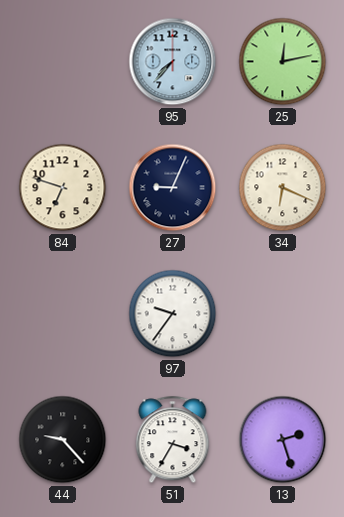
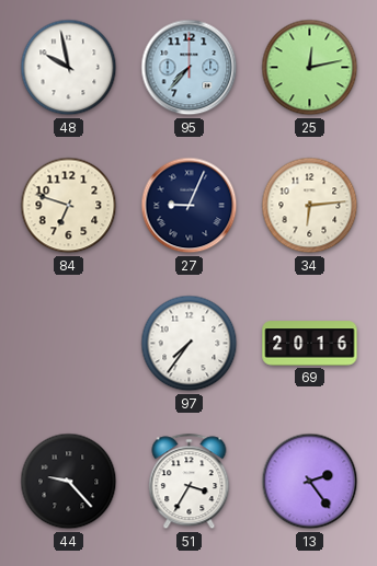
48: none -> 9:58 (69, 68)
34: 6:19 -> 6:14 (310, 206)
97: 9:36 -> 7:36 (190, 344)
69: none -> 20:16 (310, 344)
13: 2:27 -> 2:24 (310, 482)
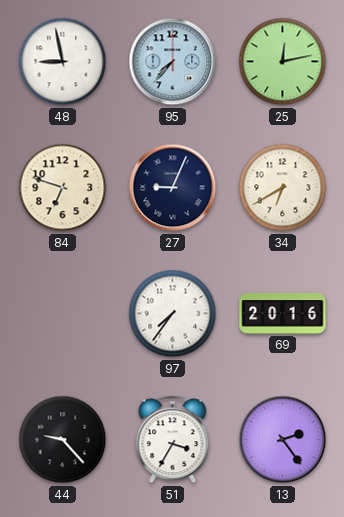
48: 9:58 -> 8:58 (63, 62)
34: 6:14 -> 6:40 (283, 188)
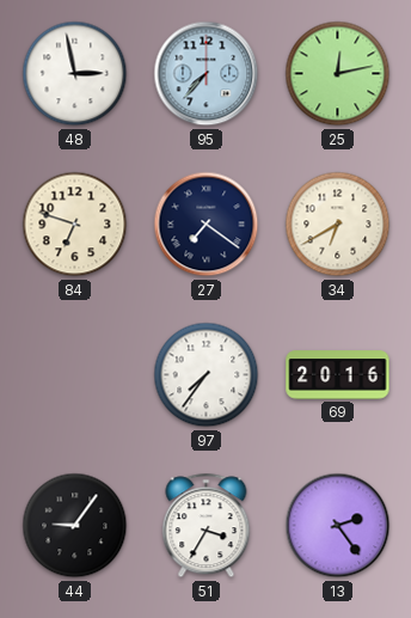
48: 8:58 -> 2:58 (75, 74)
27: 9:04 -> 7:21 (207, 225)
44: 9:23 -> 9:06 (75, 526)
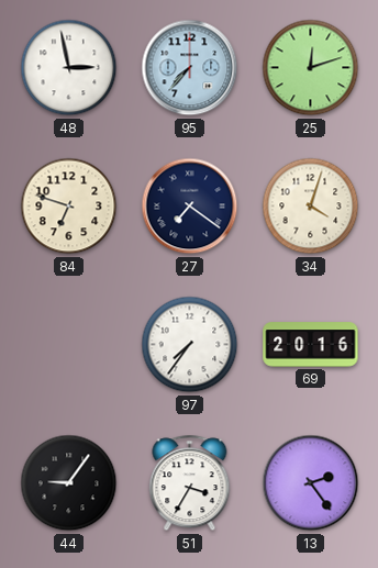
25: 12:13 -> 12:12 (311, 68)
34: 6:40 -> 4:03 (311, 207)
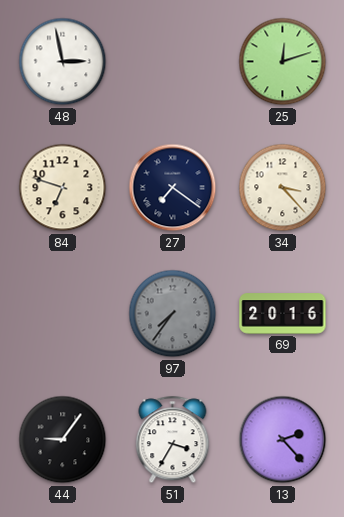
95: 7:37 -> none (190, 68)
34: 4:03 -> 3:23 (283, 188)
97 dial: white -> grey (173, 314)
13: 2:24 -> 2:23 (283, 440)
